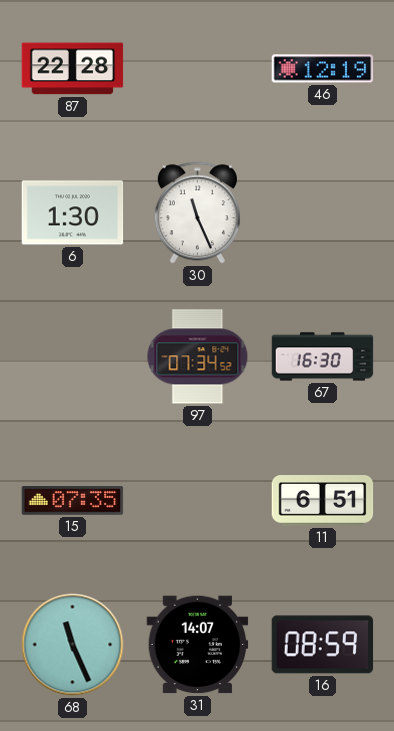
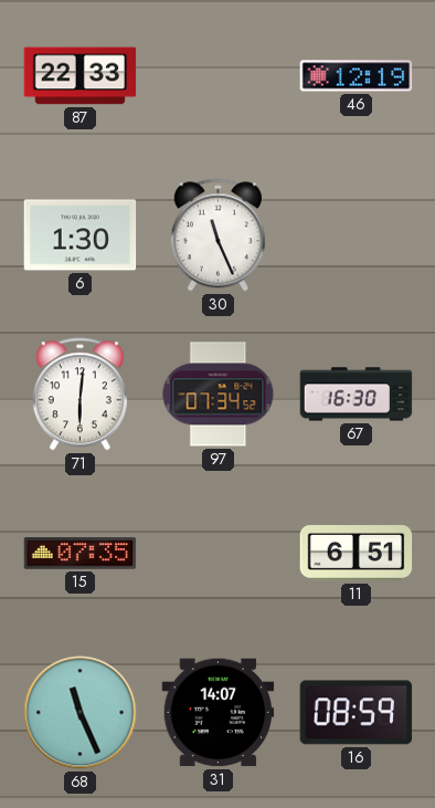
87: 22:28 -> 22:33 (81, 76)
71: none -> 6:01 (79, 395)
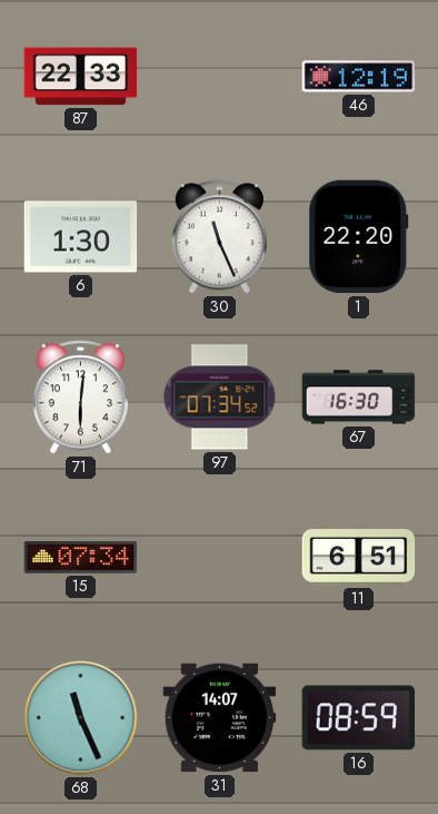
1: none -> 22:20 (359, 237)
15: 07:35 -> 07:34 (81, 558)
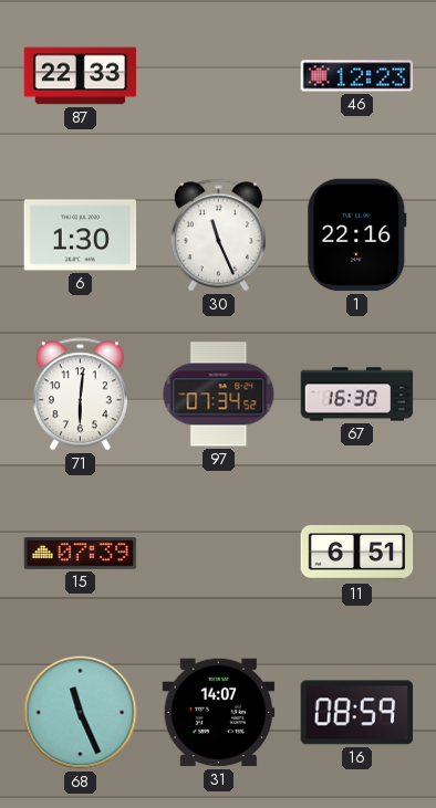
46: 12:19 -> 12:23 (357, 76)
1: 22:20 -> 22:16 (357, 235)
15: 07:34 -> 07:39 (81, 554)
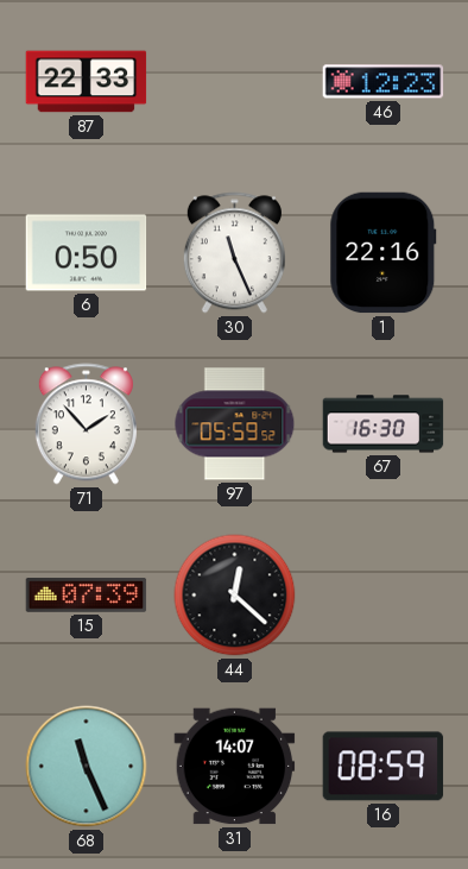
6: 1:30 -> 0:50 (87, 253)
71: 6:01 -> 1:53 (86, 424)
97: 07:34 -> 05:59 (235, 424)
44: none -> 12:22 (235, 596)
11: 6:51 -> none (357, 554)
